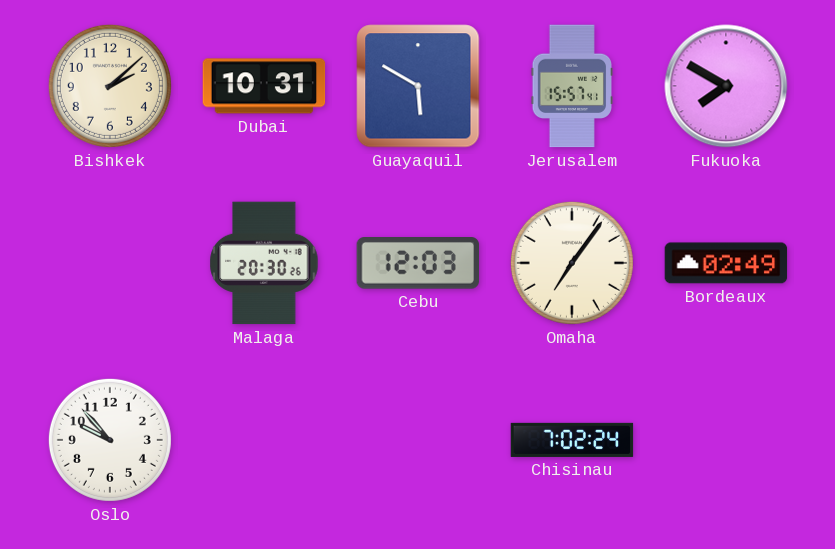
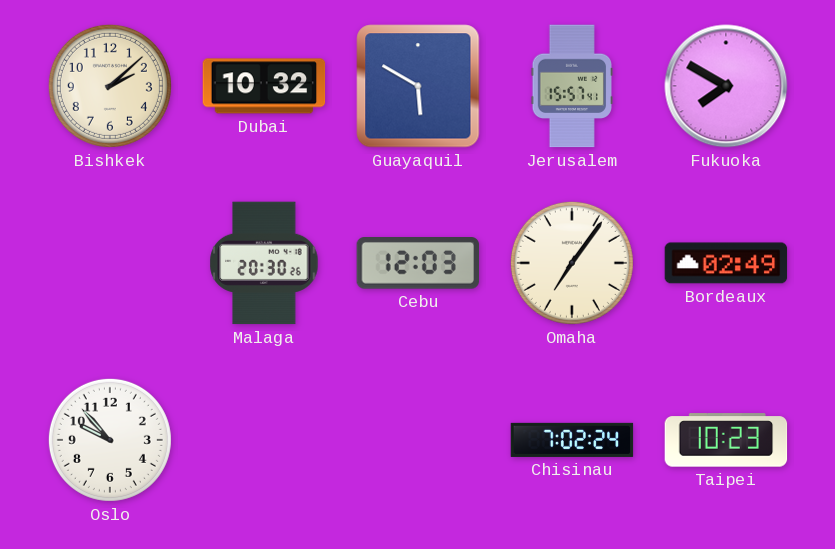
Dubai: 10:31 -> 10:32 (264, 86)
Taipei: none -> 10:23 (726, 440)
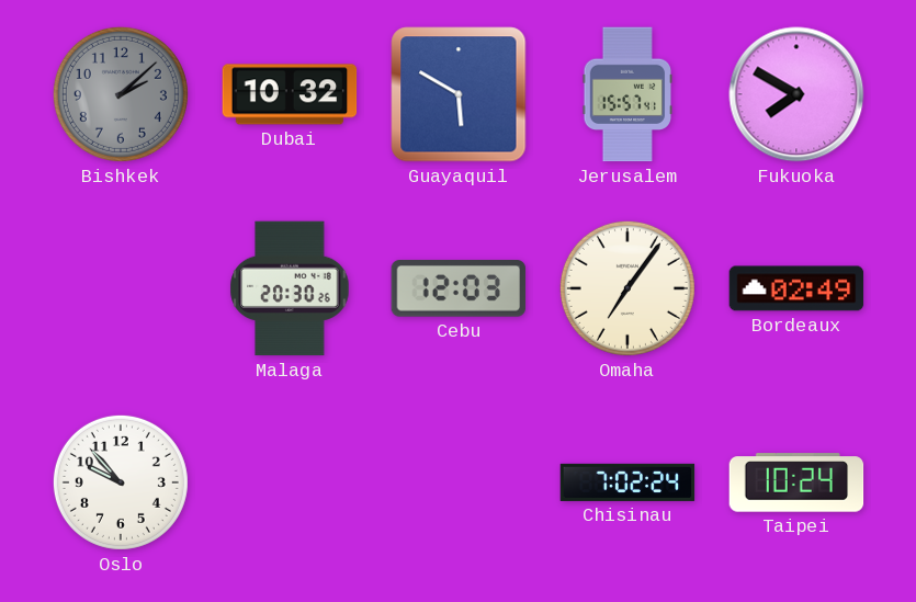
Bishkek dial: cream -> grey (121, 94)
Taipei: 10:23 -> 10:24 (796, 482)
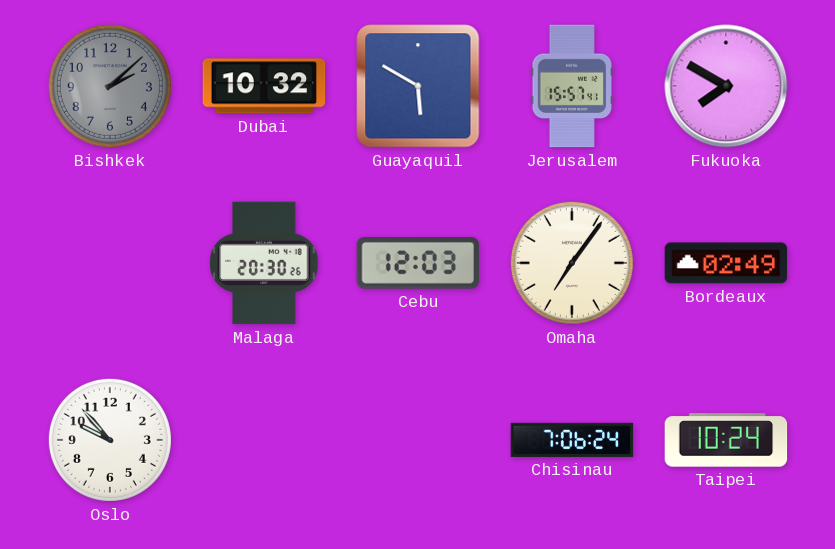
Chisinau: 7:02 -> 7:06 (572, 440)
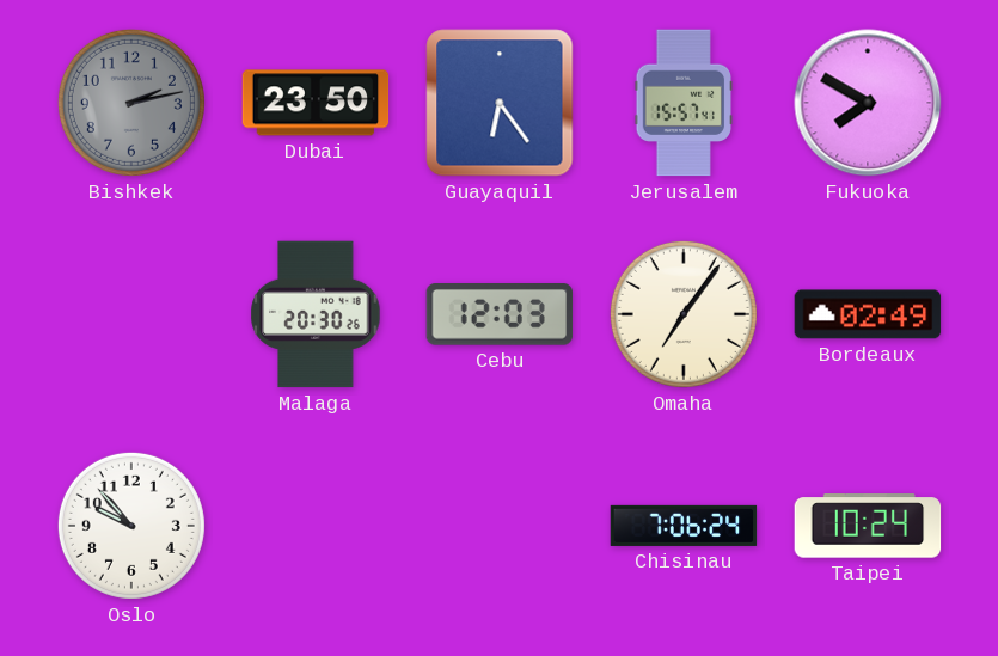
Bishkek: 2:08 -> 2:13 (131, 103)
Dubai: 10:32 -> 23:50 (316, 103)
Guayaquil: 5:50 -> 6:24 (500, 103)
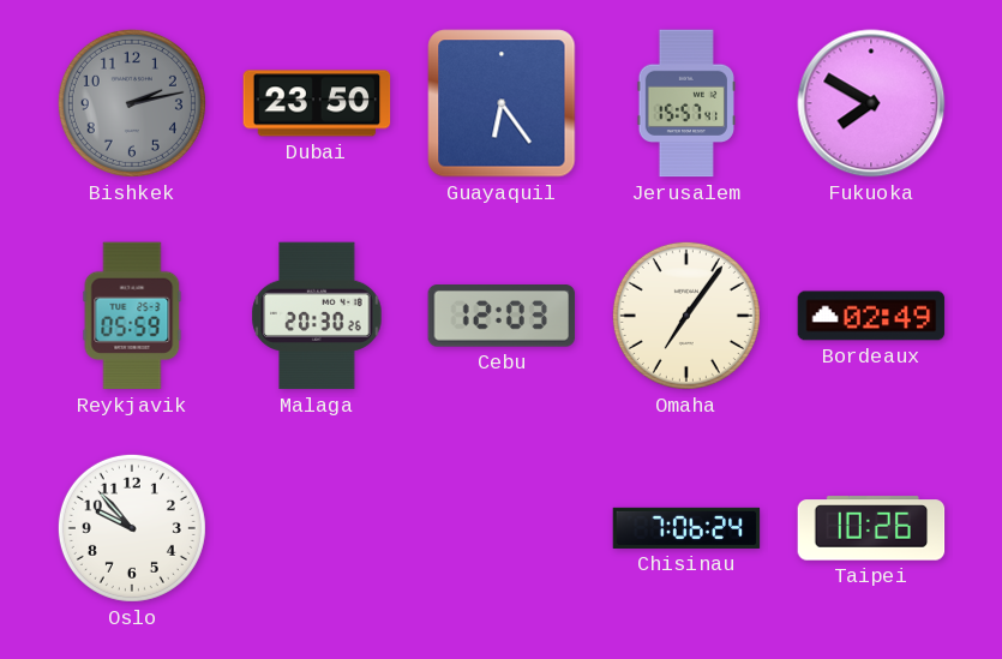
Reykjavik: none -> 05:59 (132, 316)
Taipei: 10:24 -> 10:26 (871, 528)
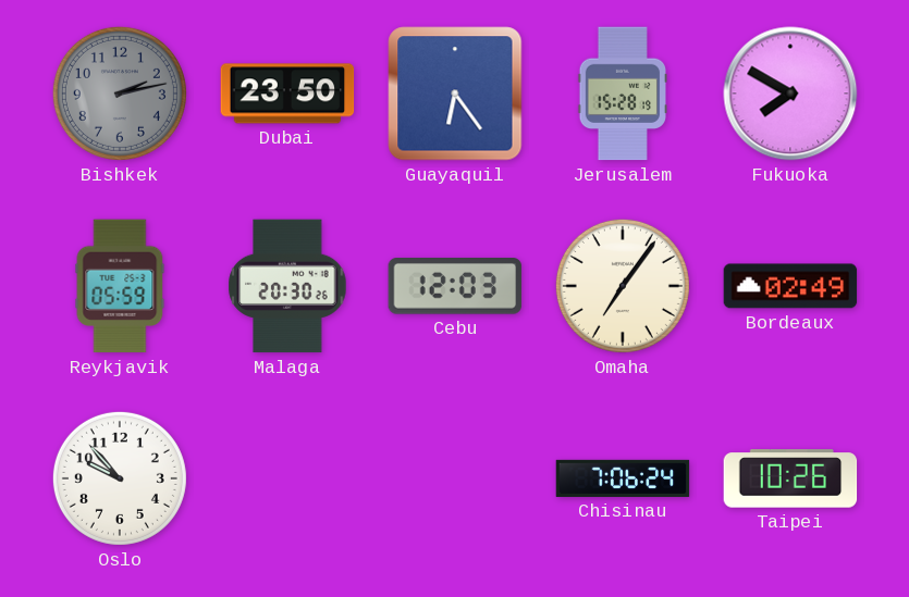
Jerusalem: 15:57 -> 15:28 (622, 94)
